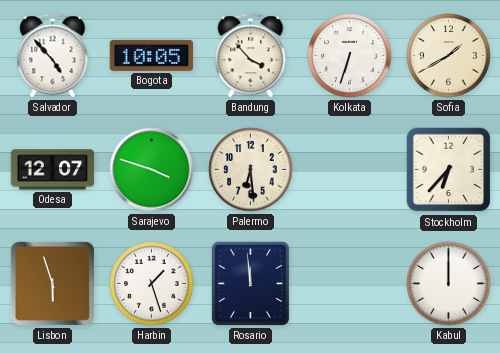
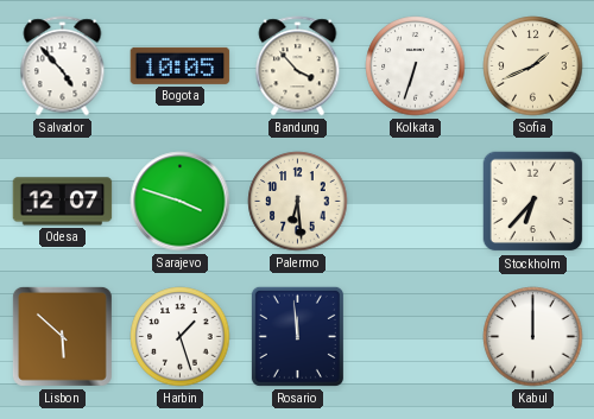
Sofia: 1:40 -> 1:41 (533, 66)
Lisbon: 5:57 -> 5:52 (62, 336)
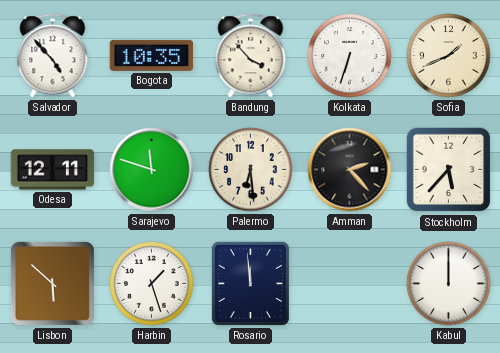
Bogota: 10:05 -> 10:35 (152, 55)
Odesa: 12:07 -> 12:11 (53, 170)
Sarajevo: 3:48 -> 11:48 (152, 170)
Amman: none -> 2:23 (350, 170)
Stockholm: 6:37 -> 5:37 (449, 170)
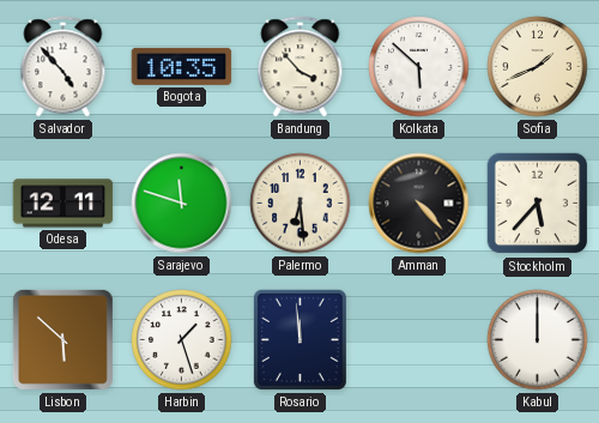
Kolkata: 6:33 -> 5:52 (419, 67)
Amman: 2:23 -> 4:23 (419, 204)
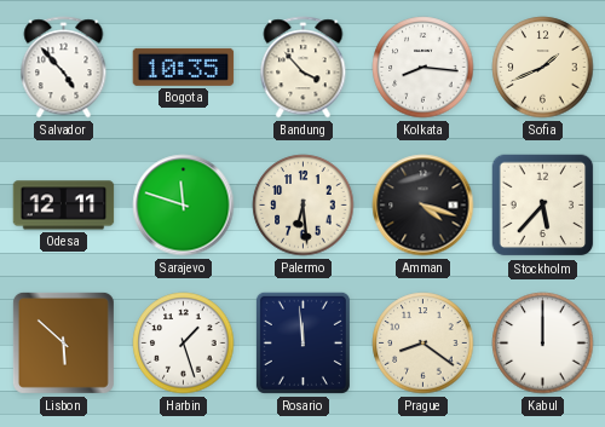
Kolkata: 5:52 -> 8:16 (423, 68)
Amman: 4:23 -> 4:18 (423, 206)
Prague: none -> 8:21 (423, 344)
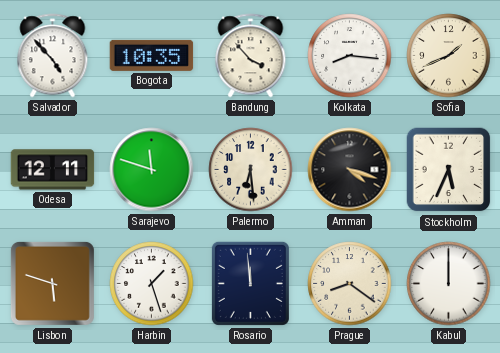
Stockholm: 5:37 -> 5:34 (449, 170)
Lisbon: 5:52 -> 5:48 (52, 283)
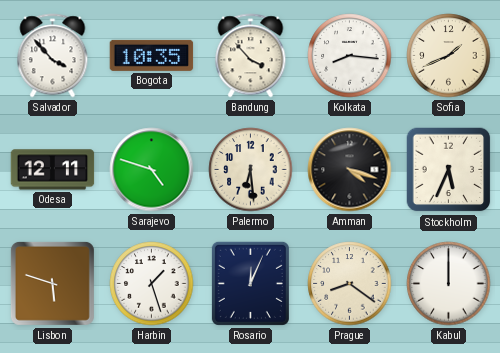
Salvador: 4:53 -> 3:53 (53, 56)
Sarajevo: 11:48 -> 4:48 (152, 170)
Rosario: 11:59 -> 12:04 (250, 283)
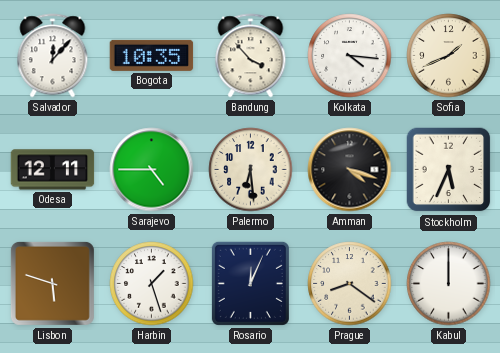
Salvador: 3:53 -> 12:07 (53, 56)
Kolkata: 8:16 -> 4:16 (350, 56)
Sarajevo: 4:48 -> 4:45 (152, 170)
